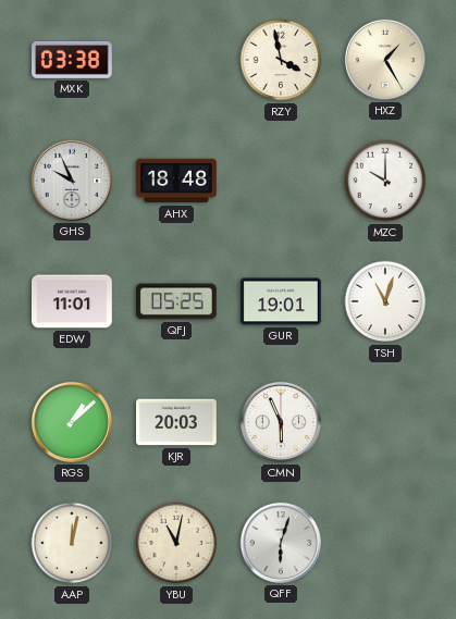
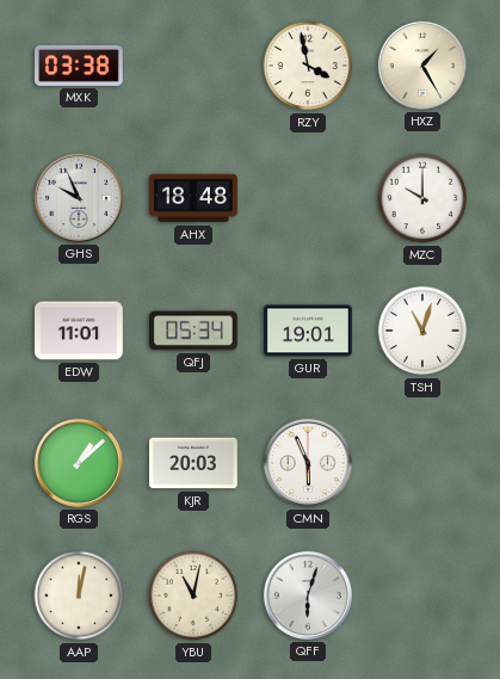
QFJ: 05:25 -> 05:34 (195, 331)
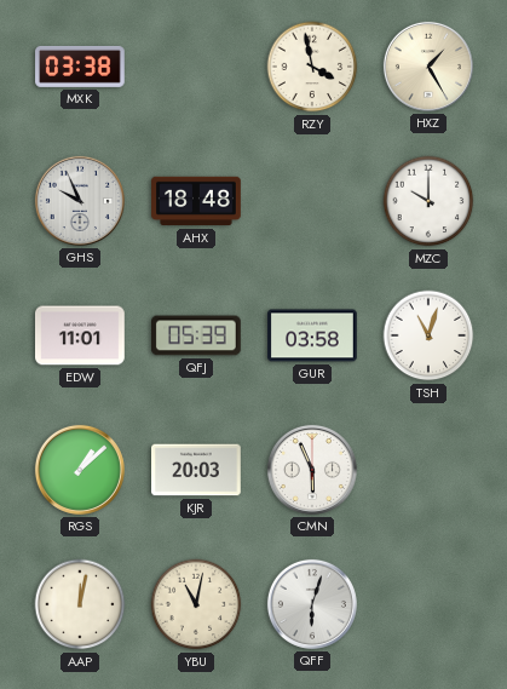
QFJ: 05:34 -> 05:39 (197, 335)
GUR: 19:01 -> 03:58 (313, 335)
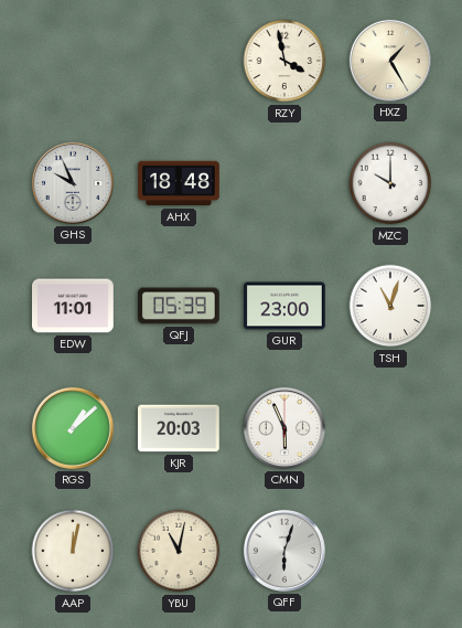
MXK: 03:38 -> none (81, 67)
GUR: 03:58 -> 23:00 (286, 306)
